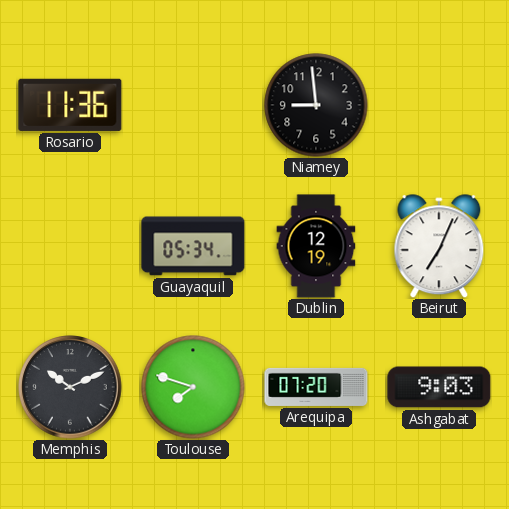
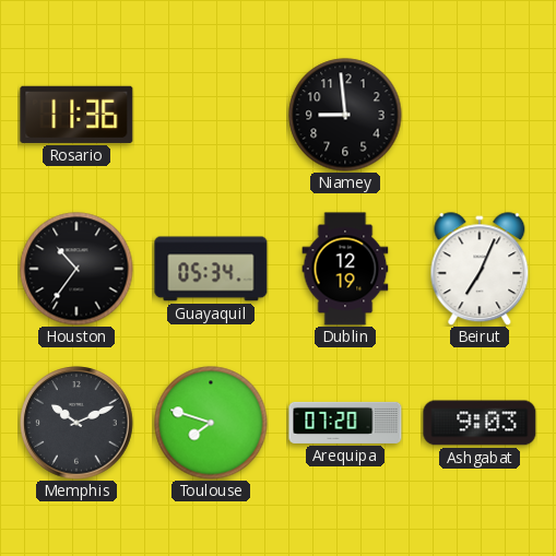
Houston: none -> 10:36 (76, 269)
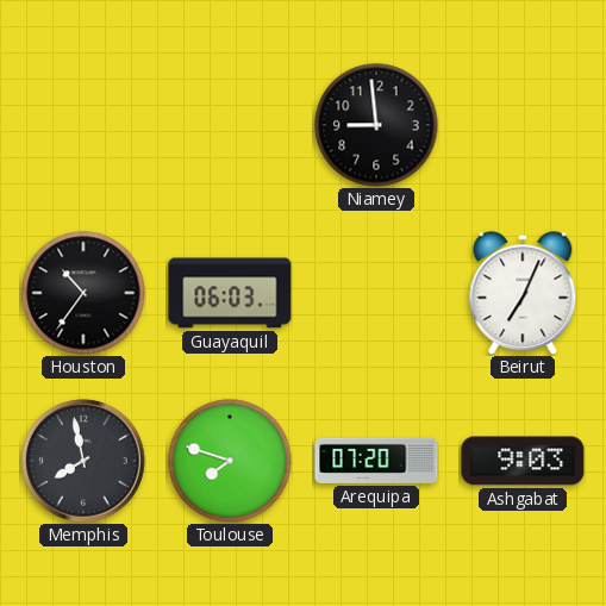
Rosario: 11:36 -> none (76, 115)
Guayaquil: 05:34 -> 06:03 (230, 293)
Dublin: 12:19 -> none (345, 269)
Memphis: 10:11 -> 7:58 (83, 461)
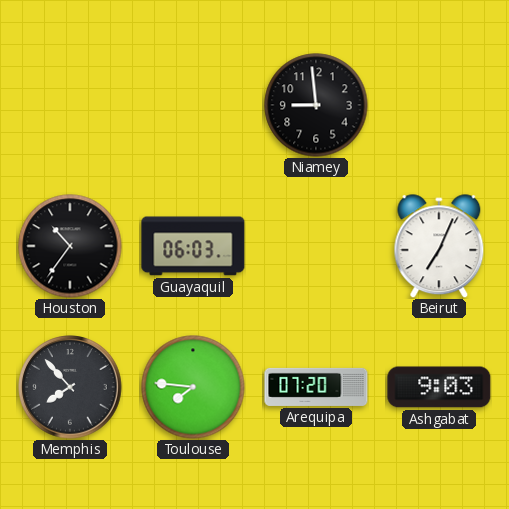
Memphis: 7:58 -> 7:53 (70, 387)
Toulouse: 7:48 -> 7:46 (193, 387)
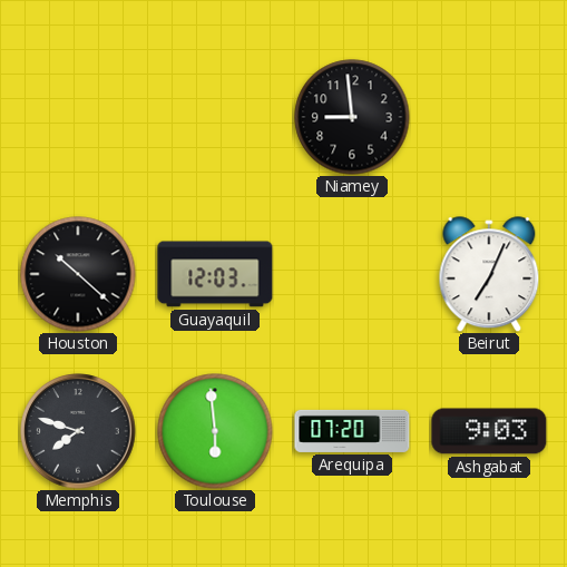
Houston: 10:36 -> 10:22 (78, 274)
Guayaquil: 06:03 -> 12:03 (215, 274)
Memphis: 7:53 -> 7:48 (78, 431)
Toulouse: 7:46 -> 5:59 (215, 431)
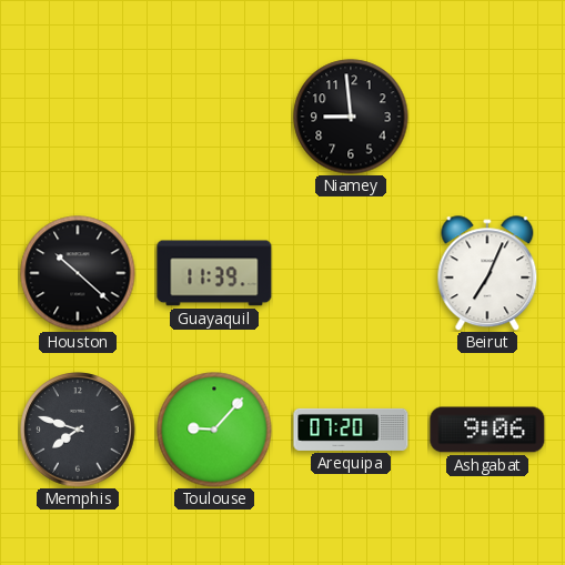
Guayaquil: 12:03 -> 11:39 (214, 273)
Toulouse: 5:59 -> 9:07 (214, 430)
Ashgabat: 9:03 -> 9:06 (487, 430)
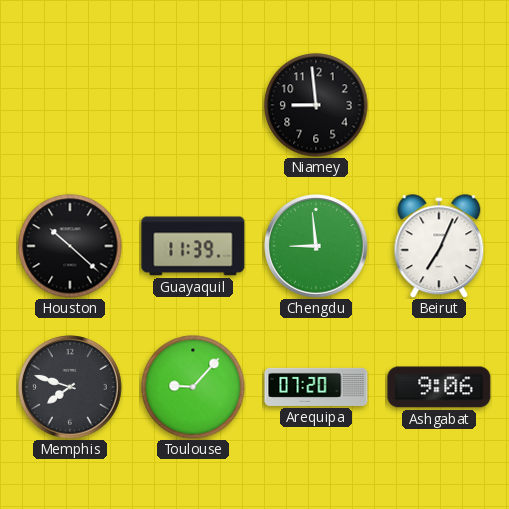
Chengdu: none -> 8:59 (316, 246)
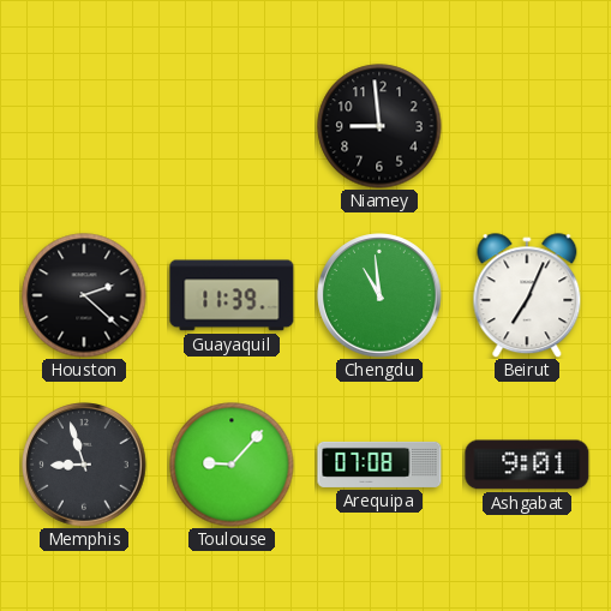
Houston: 10:22 -> 2:22 (84, 295)
Chengdu: 8:59 -> 10:59 (379, 295)
Memphis: 7:48 -> 8:57 (84, 465)
Arequipa: 07:20 -> 07:08 (379, 465)
Ashgabat: 9:06 -> 9:01 (527, 465)
